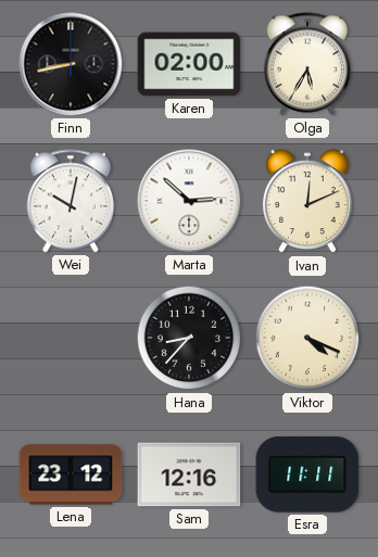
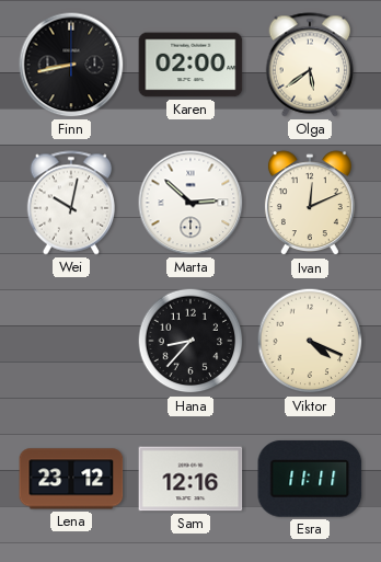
Olga: 5:35 -> 5:39 (309, 65)
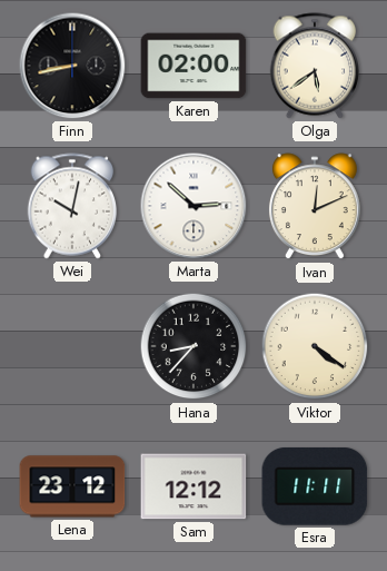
Viktor: 4:19 -> 4:21 (315, 346)
Sam: 12:16 -> 12:12 (193, 486)
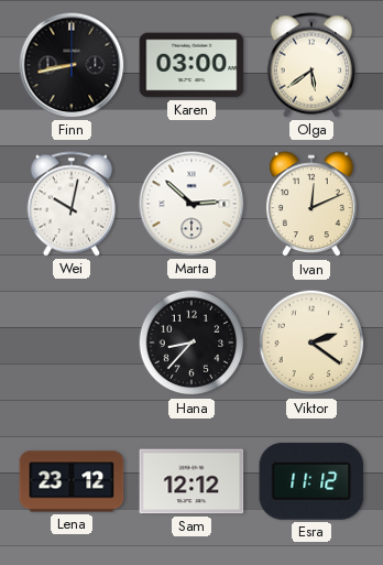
Karen: 02:00 -> 03:00 (191, 65)
Viktor: 4:21 -> 2:21 (311, 343)
Esra: 11:11 -> 11:12 (311, 481)
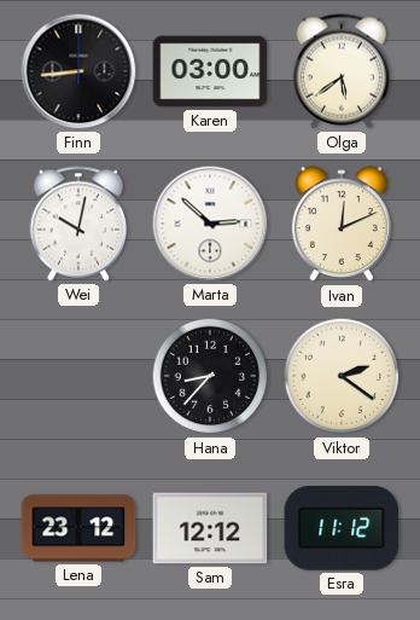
Finn: 8:43 -> 8:44 (78, 71)
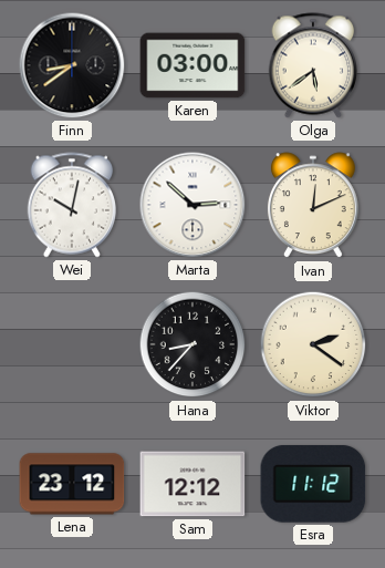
Finn: 8:44 -> 8:39 (72, 65)
